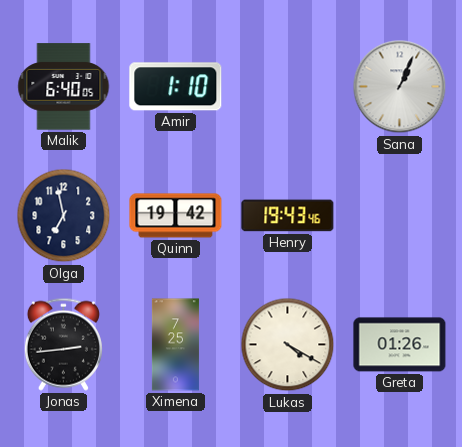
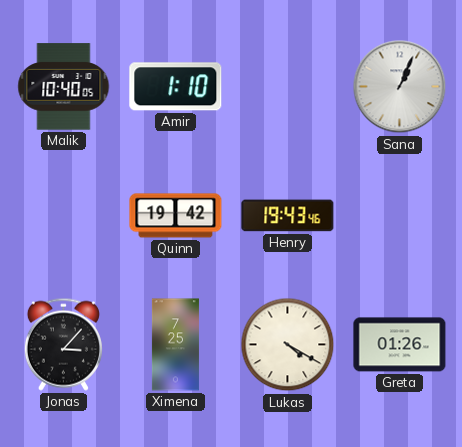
Malik: 6:40 -> 10:40 (64, 87)
Olga: 6:58 -> none (64, 216)
Jonas: 2:44 -> 3:07 (63, 344)
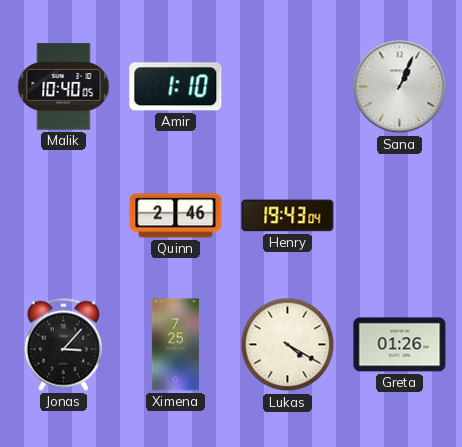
Quinn: 19:42 -> 2:46 (176, 216)
Henry: 19:43:46 -> 19:43:04 (288, 216)
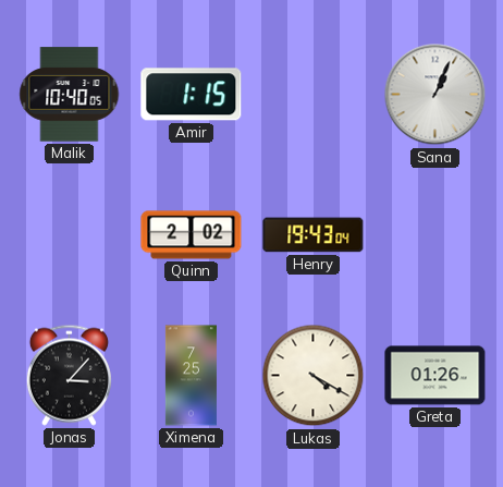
Amir: 1:10 -> 1:15 (192, 95)
Quinn: 2:46 -> 2:02 (192, 235)
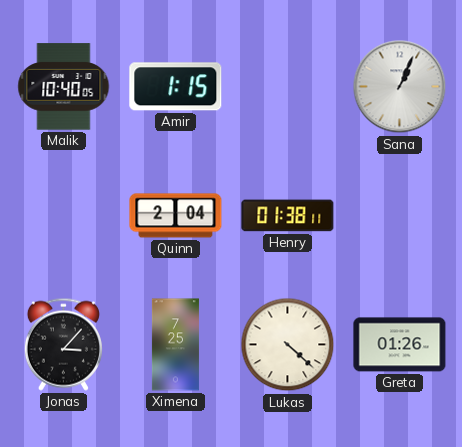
Quinn: 2:02 -> 2:04 (176, 216)
Henry: 19:43 -> 01:38 (288, 216)
Lukas: 4:20 -> 4:22 (288, 345)
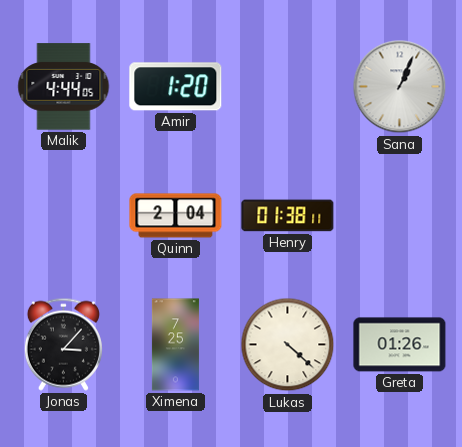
Malik: 10:40 -> 4:44 (64, 87)
Amir: 1:15 -> 1:20 (176, 87)
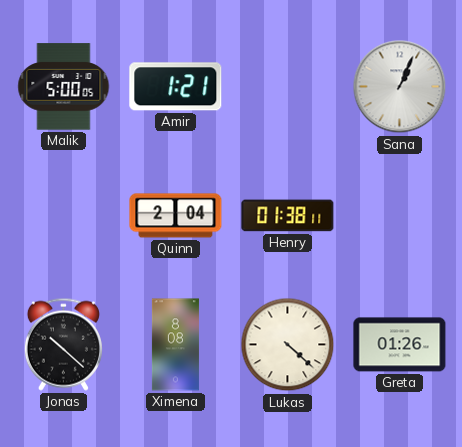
Malik: 4:44 -> 5:00 (64, 87)
Amir: 1:20 -> 1:21 (176, 87)
Jonas: 3:07 -> 10:22 (63, 344)
Ximena: 7:25 -> 8:08 (175, 345)
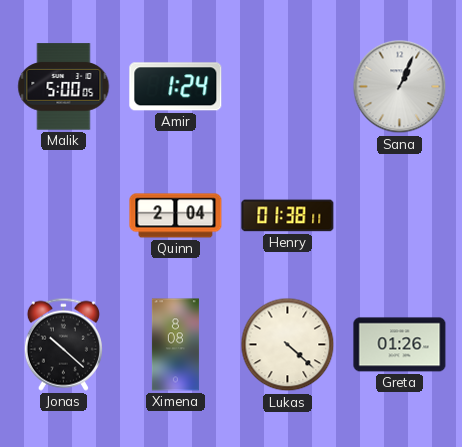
Amir: 1:21 -> 1:24 (176, 87)
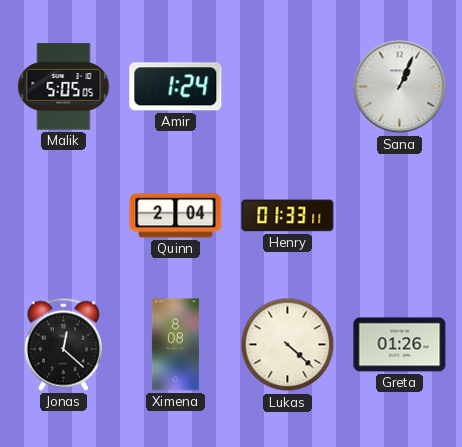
Malik: 5:00 -> 5:05 (64, 87)
Henry: 01:38 -> 01:33 (288, 216)
Jonas: 10:22 -> 12:22 (63, 344)
